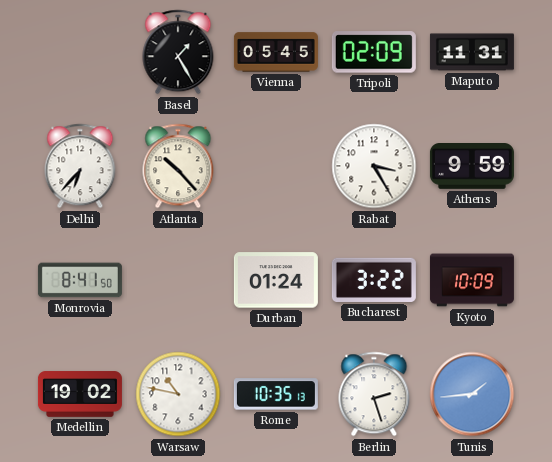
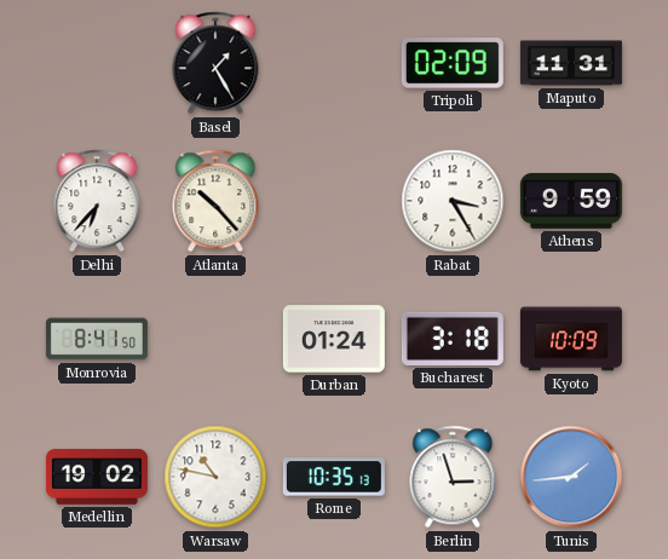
Vienna: 05:45 -> none (276, 52)
Bucharest: 3:22 -> 3:18 (453, 339)
Berlin: 2:27 -> 2:57 (453, 477)
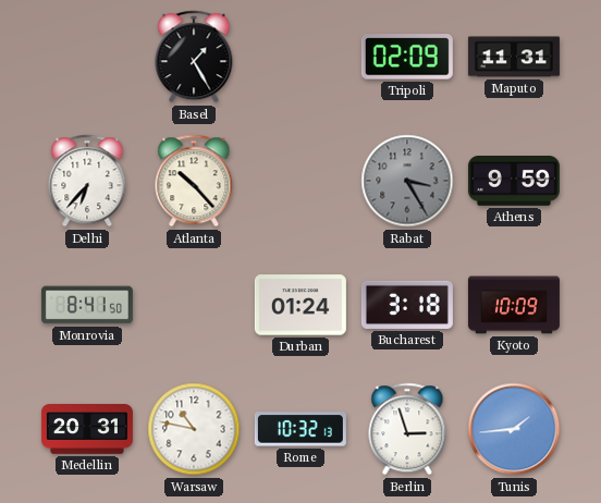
Rabat dial: white -> grey (407, 181)
Medellin: 19:02 -> 20:31 (87, 429)
Rome: 10:35 -> 10:32 (300, 429)
